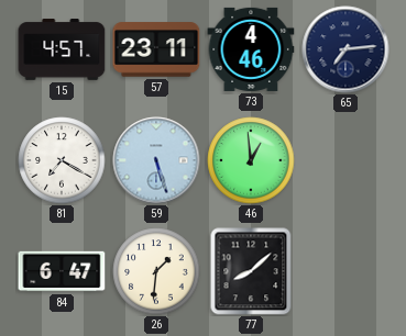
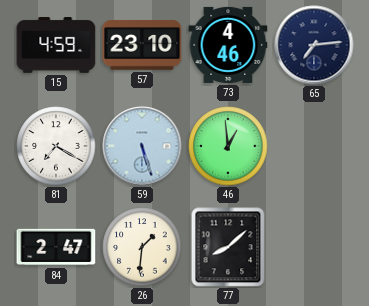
15: 4:57 -> 4:59 (56, 45)
57: 23:11 -> 23:10 (142, 45)
84: 6:47 -> 2:47 (56, 247)
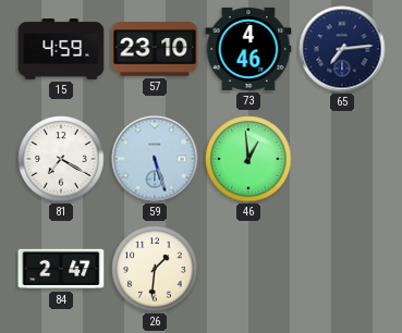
77: 8:08 -> none (228, 247)
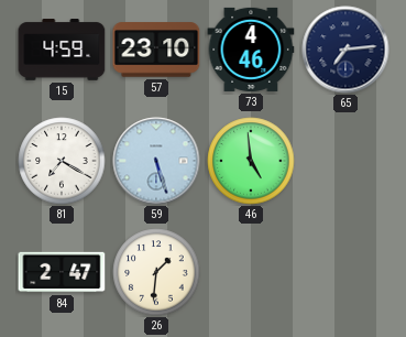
46: 12:59 -> 4:59 (251, 161)
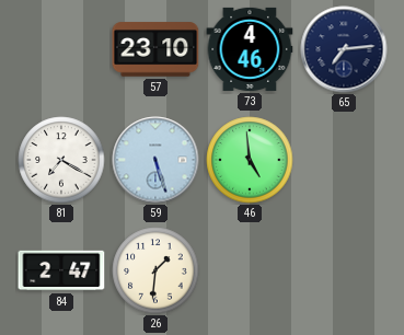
15: 4:59 -> none (62, 50)
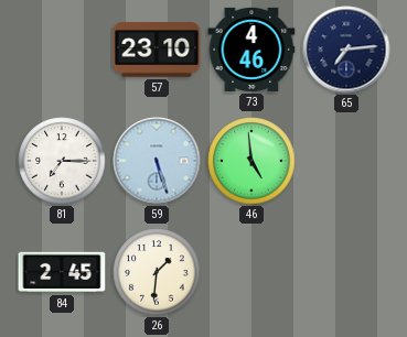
81: 7:20 -> 7:15 (62, 161)
84: 2:47 -> 2:45 (62, 272)
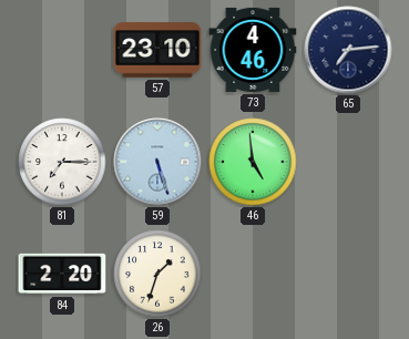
84: 2:45 -> 2:20 (62, 274)
26: 1:31 -> 1:33 (157, 274)
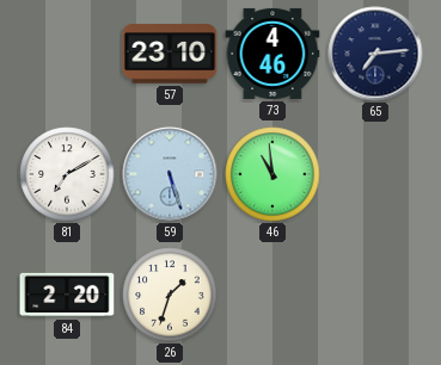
81: 7:15 -> 7:10 (67, 174)
46: 4:59 -> 10:59 (272, 174)
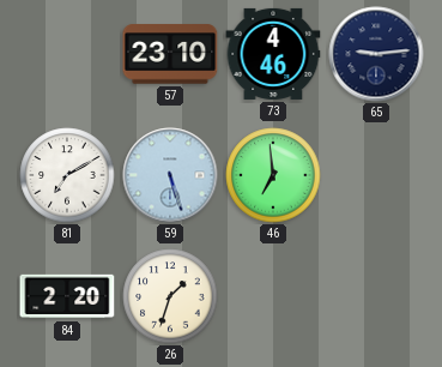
65: 7:14 -> 9:14 (376, 54)
46: 10:59 -> 6:59 (273, 175)
